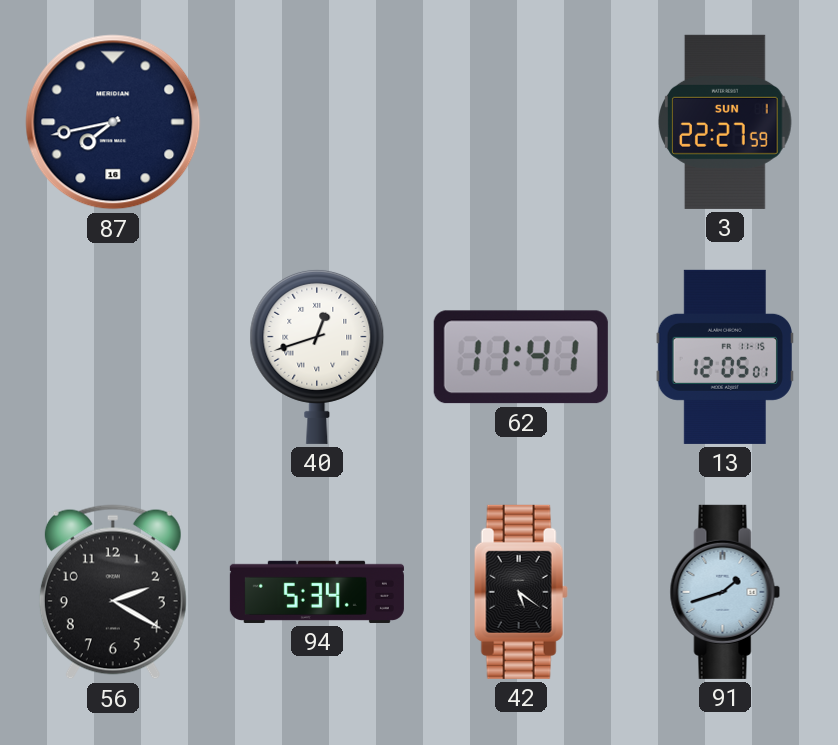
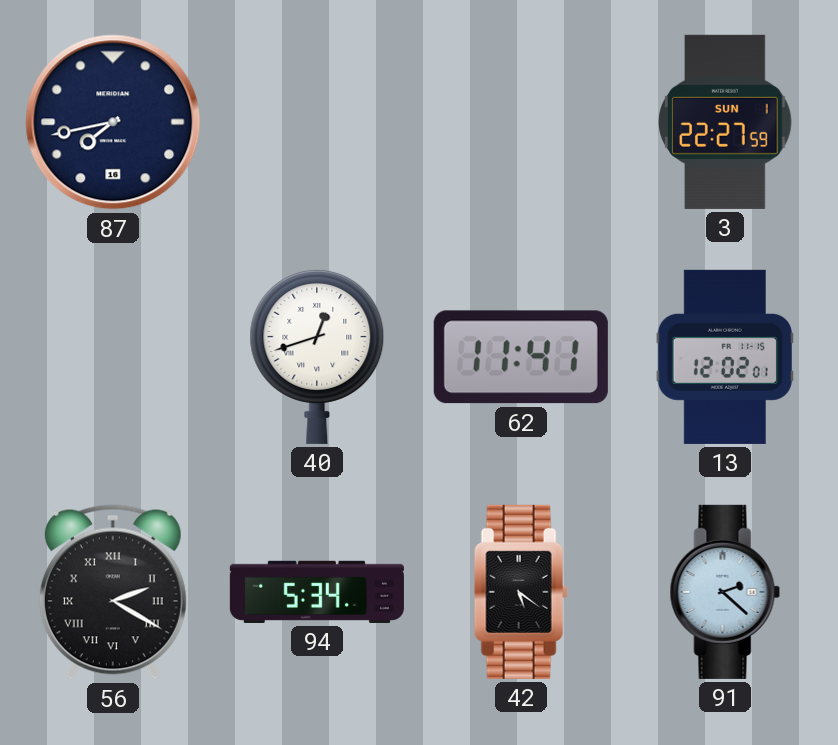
13: 12:05 -> 12:02 (725, 357)
56 numerals: Arabic -> Roman (113, 592)
91: 1:42 -> 2:22 (725, 592)
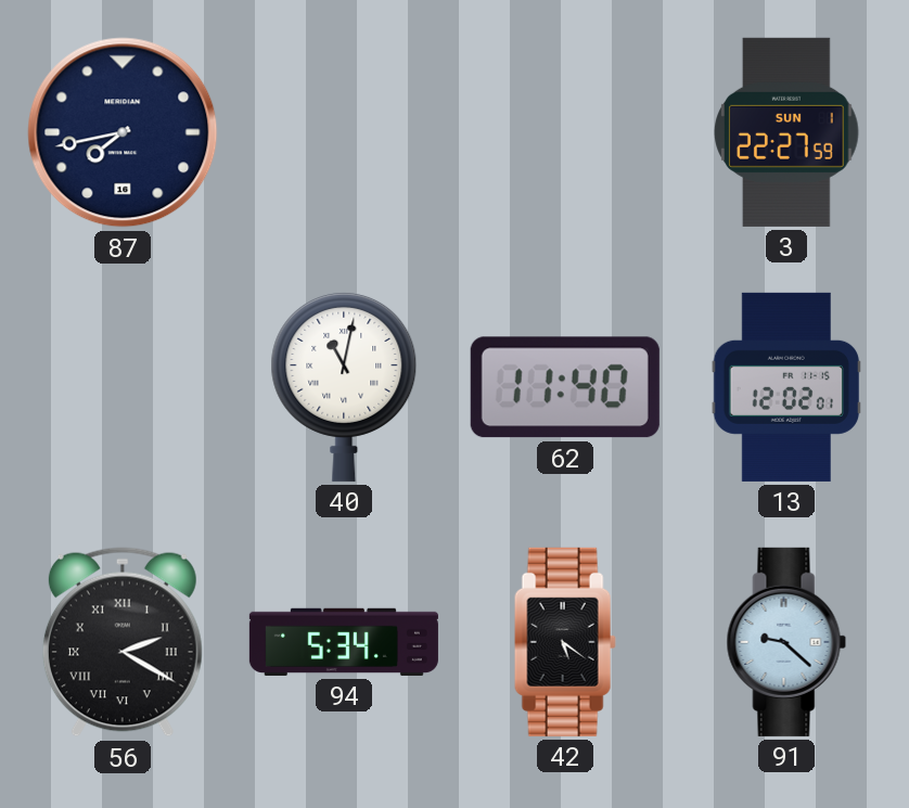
40: 12:42 -> 11:02 (344, 386)
62: 11:41 -> 11:40 (565, 387)
91: 2:22 -> 9:22 (786, 642)
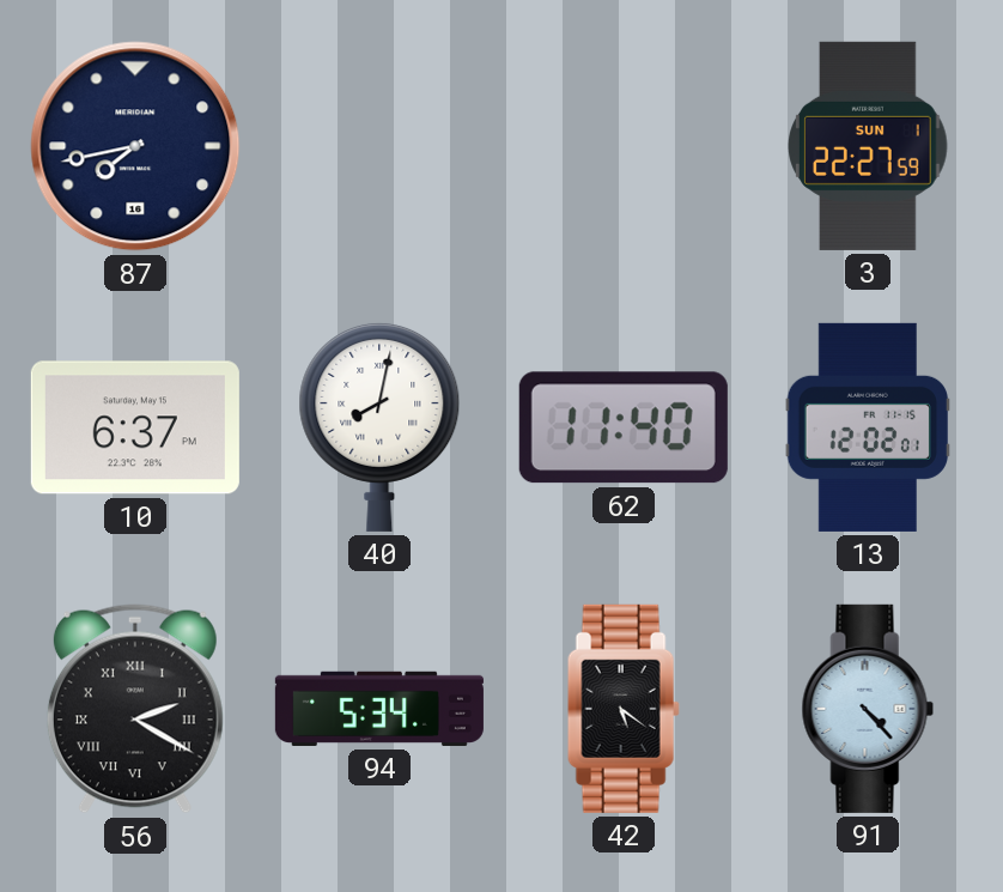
10: none -> 6:37 (135, 427)
40: 11:02 -> 8:02 (379, 426)
91: 9:22 -> 4:23 (868, 709)
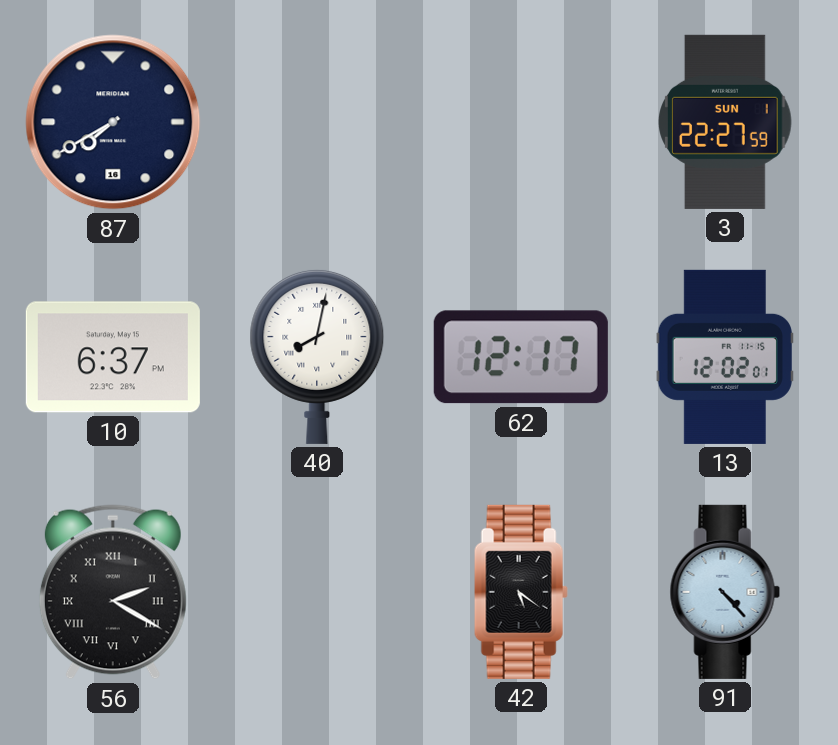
87: 7:43 -> 7:40 (113, 122)
62: 11:40 -> 12:17 (521, 357)
94: 5:34 -> none (379, 709)
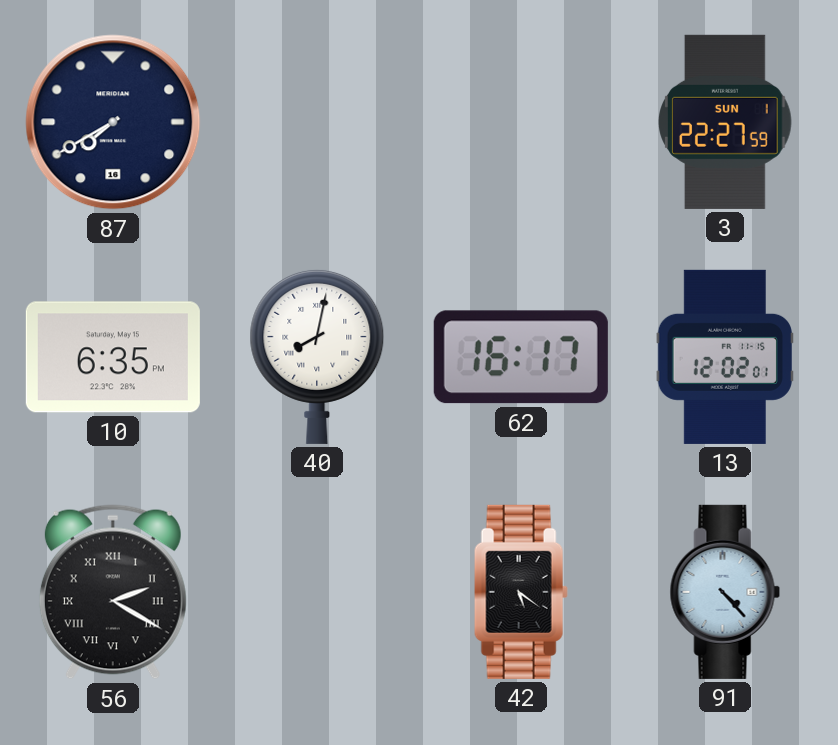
10: 6:37 -> 6:35 (113, 357)
62: 12:17 -> 16:17 (521, 357)
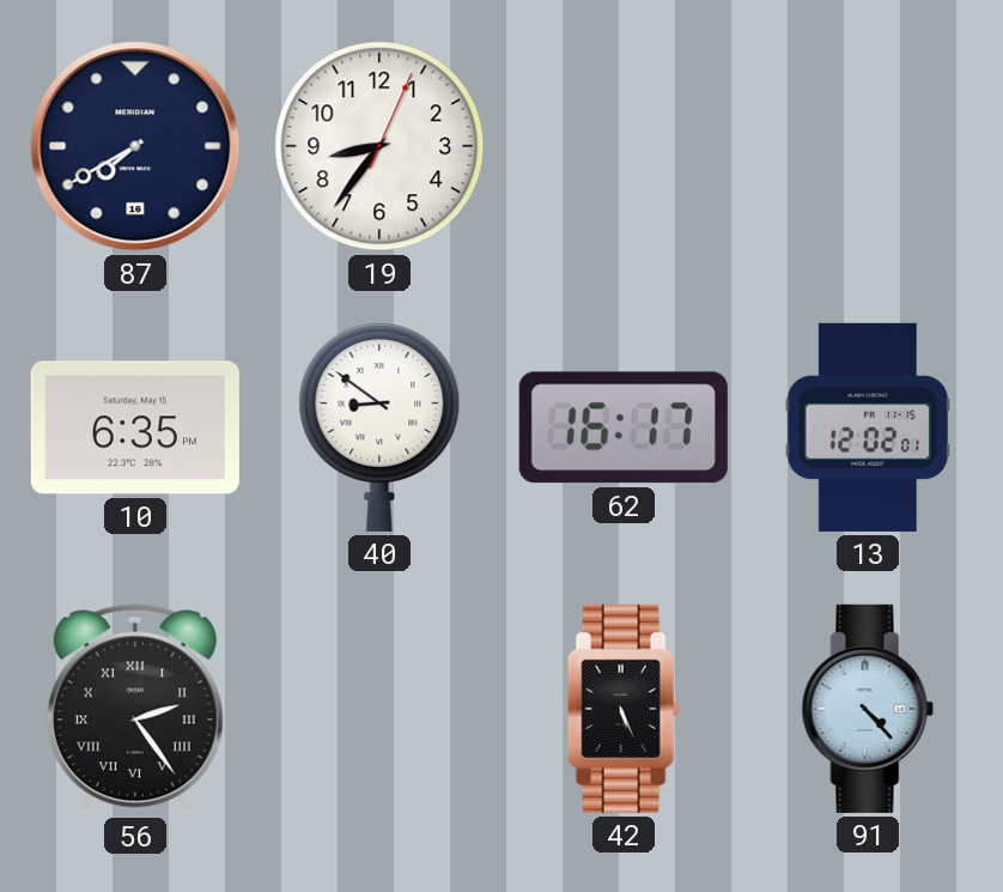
19: none -> 8:36 (379, 146)
3: 22:27 -> none (725, 122)
40: 8:02 -> 8:51 (379, 426)
56: 2:20 -> 2:24 (135, 709)
42: 5:21 -> 5:26 (624, 709)
